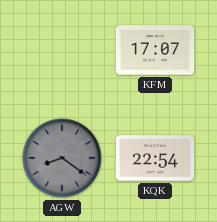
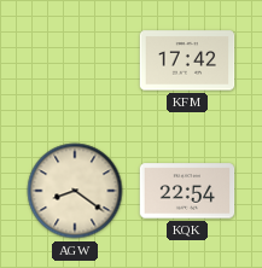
KFM: 17:07 -> 17:42 (187, 60)
AGW dial: grey -> cream (75, 191)
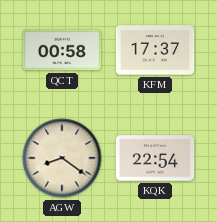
QCT: none -> 00:58 (62, 50)
KFM: 17:42 -> 17:37 (155, 50)
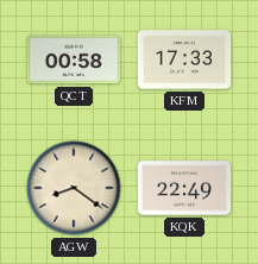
KFM: 17:37 -> 17:33 (184, 59)
KQK: 22:54 -> 22:49 (184, 188)
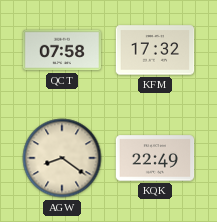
QCT: 00:58 -> 07:58 (62, 50)
KFM: 17:33 -> 17:32 (155, 50)
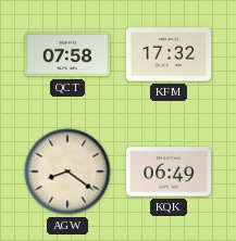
KQK: 22:49 -> 06:49 (169, 172)
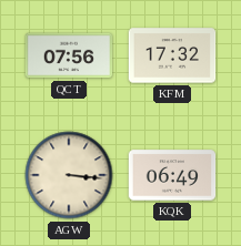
QCT: 07:58 -> 07:56 (69, 55)
AGW: 8:21 -> 3:16 (69, 175)
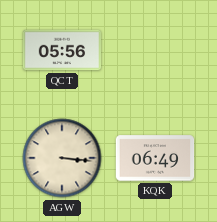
QCT: 07:56 -> 05:56 (62, 50)
KFM: 17:32 -> none (172, 55)
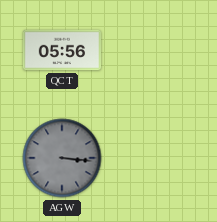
AGW dial: cream -> grey (62, 158)
KQK: 06:49 -> none (155, 158)
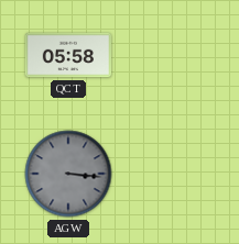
QCT: 05:56 -> 05:58 (68, 55)
